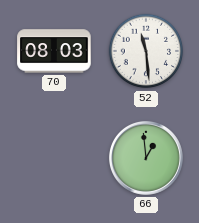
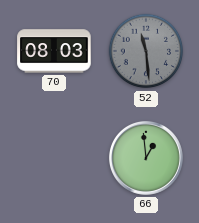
52 dial: white -> grey (146, 51)
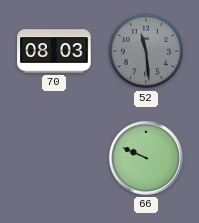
66: 12:59 -> 9:49 (146, 158)
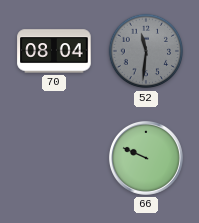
70: 08:03 -> 08:04 (54, 51)
52: 11:29 -> 11:31 (146, 51)
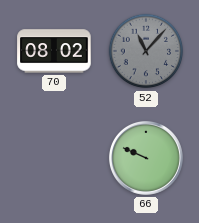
70: 08:04 -> 08:02 (54, 51)
52: 11:31 -> 11:07 (146, 51)
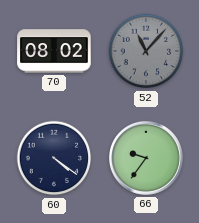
60: none -> 4:21 (54, 158)
66: 9:49 -> 9:36 (146, 158)
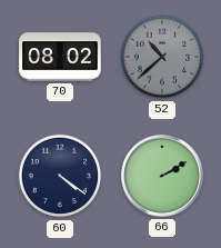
52: 11:07 -> 10:38 (162, 57)
66: 9:36 -> 2:10 (162, 176)
